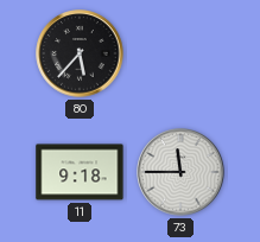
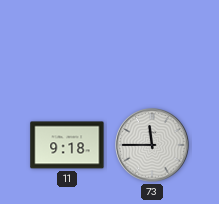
80: 5:37 -> none (80, 53)
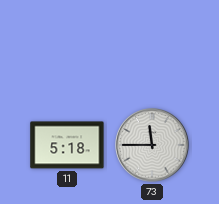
11: 9:18 -> 5:18 (67, 145)
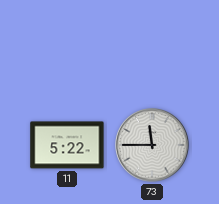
11: 5:18 -> 5:22 (67, 145)
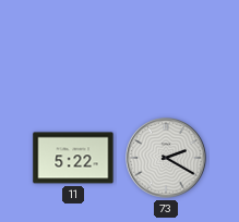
73: 11:45 -> 2:20 (166, 158)
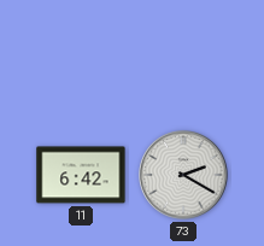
11: 5:22 -> 6:42 (81, 175)
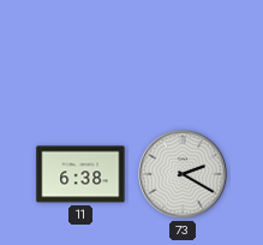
11: 6:42 -> 6:38 (80, 174)
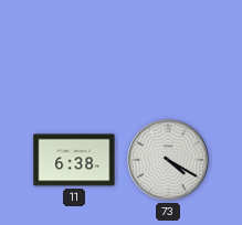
73: 2:20 -> 4:20 (168, 160)
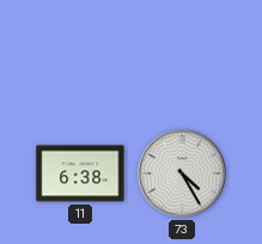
73: 4:20 -> 4:25 (182, 173)
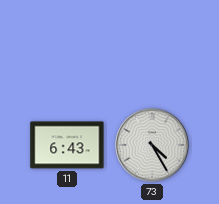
11: 6:38 -> 6:43 (67, 145)
